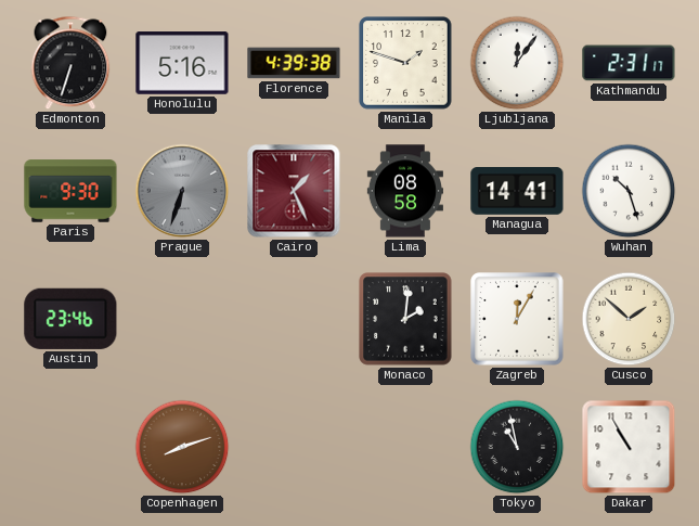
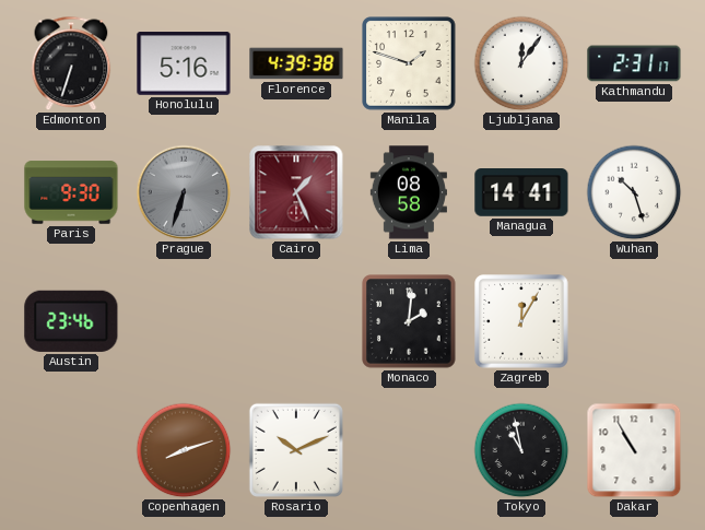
Cusco: 1:52 -> none (629, 319)
Rosario: none -> 10:11 (296, 450)
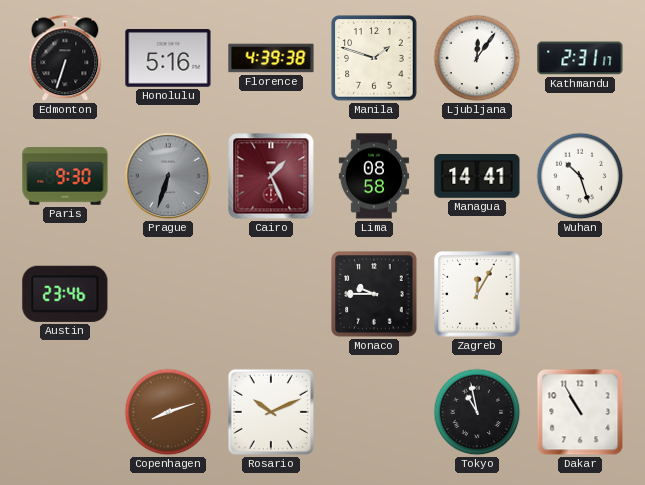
Monaco: 2:01 -> 9:45 (374, 294)
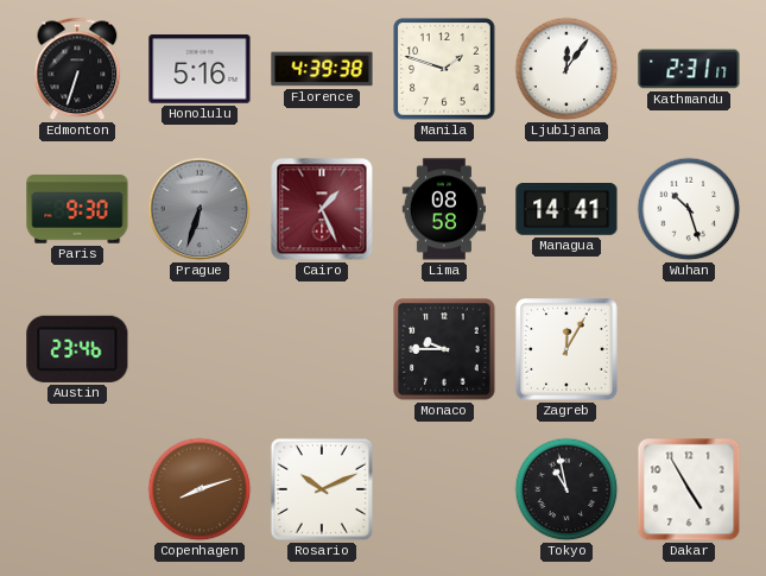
Dakar: 10:55 -> 4:55 (689, 489)
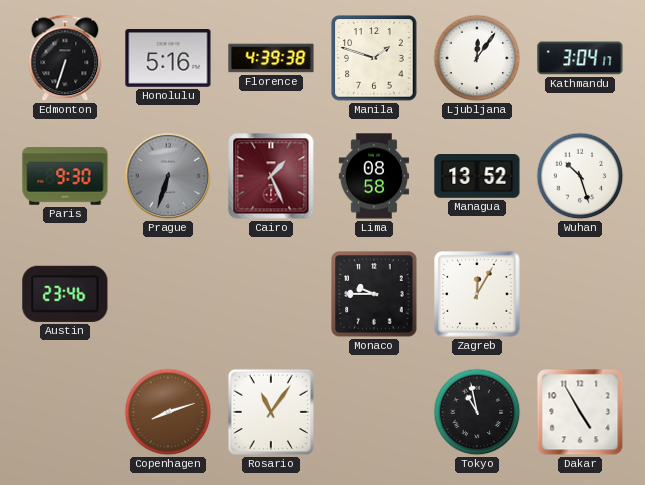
Kathmandu: 2:31 -> 3:04 (580, 58)
Managua: 14:41 -> 13:52 (477, 176)
Rosario: 10:11 -> 11:06 (271, 412)
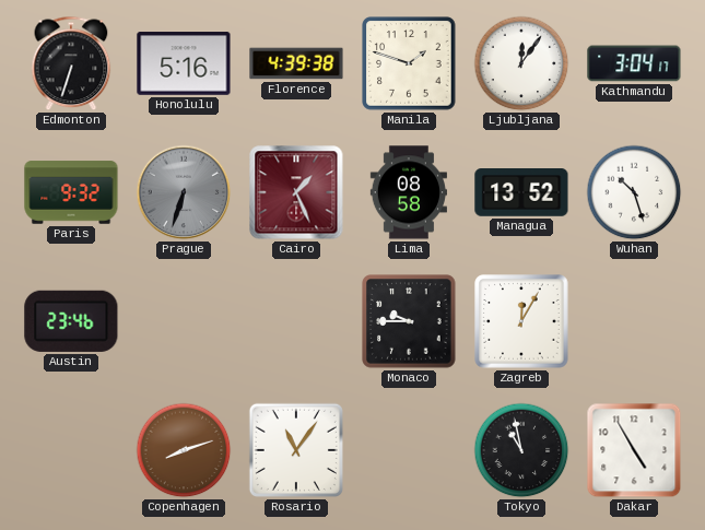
Paris: 9:30 -> 9:32 (71, 192)
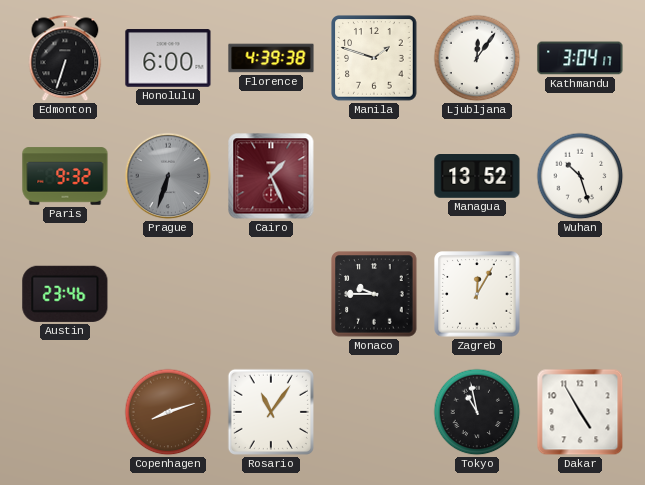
Honolulu: 5:16 -> 6:00 (168, 58)
Lima: 08:58 -> none (409, 192)
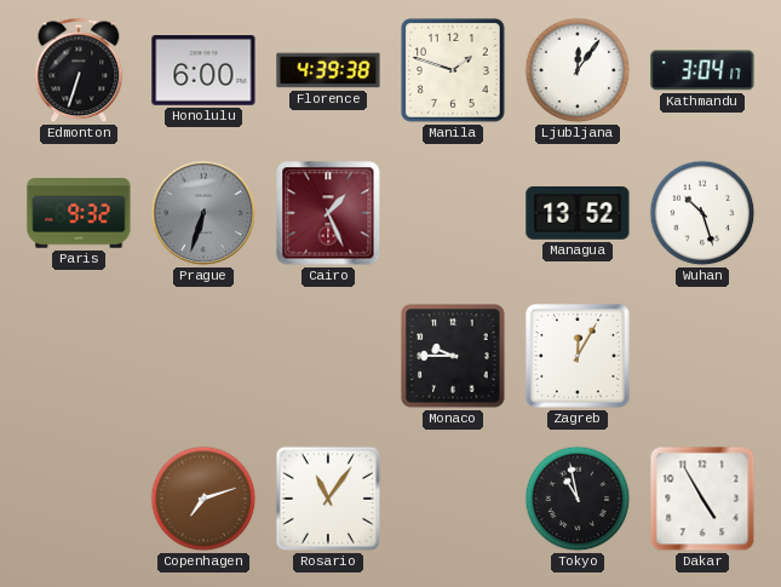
Austin: 23:46 -> none (65, 294)
Copenhagen: 8:12 -> 7:12 (203, 499)
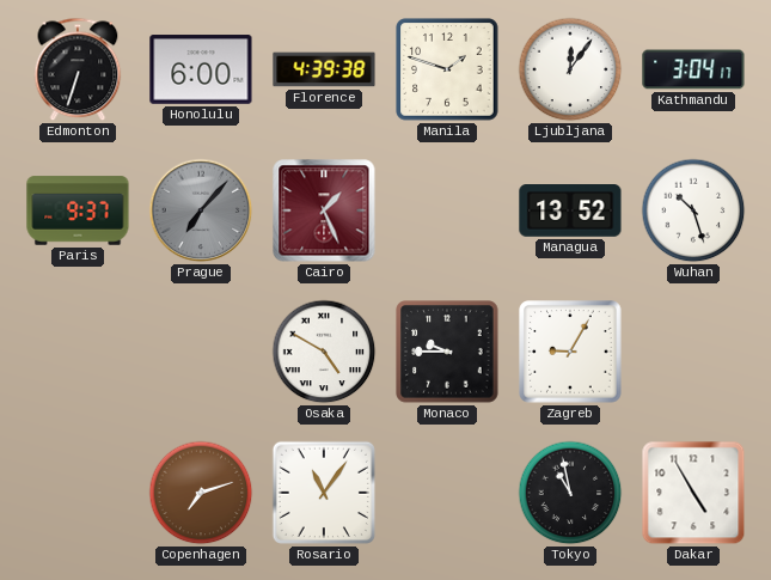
Paris: 9:32 -> 9:37 (78, 210)
Prague: 6:33 -> 7:07 (201, 210)
Osaka: none -> 4:50 (324, 352)
Zagreb: 12:05 -> 9:05 (570, 352)
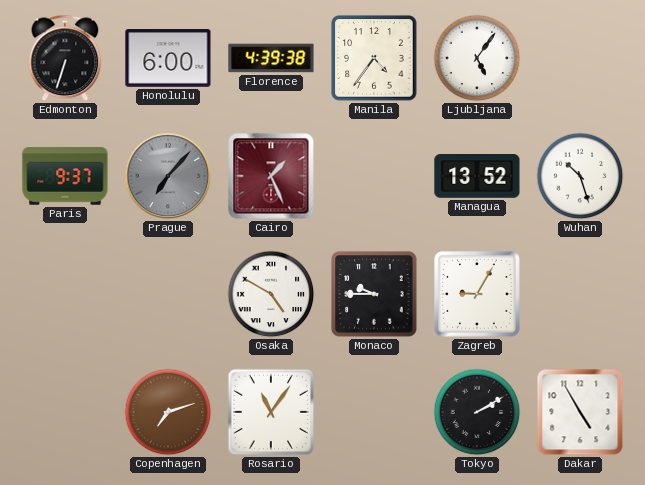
Manila: 1:48 -> 4:36 (374, 58)
Ljubljana: 12:06 -> 5:06 (477, 58)
Kathmandu: 3:04 -> none (693, 69)
Tokyo: 10:58 -> 2:10 (477, 412)
